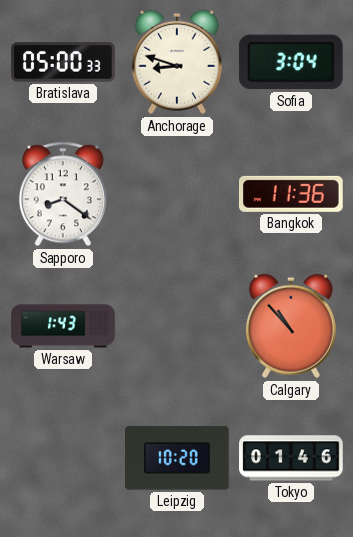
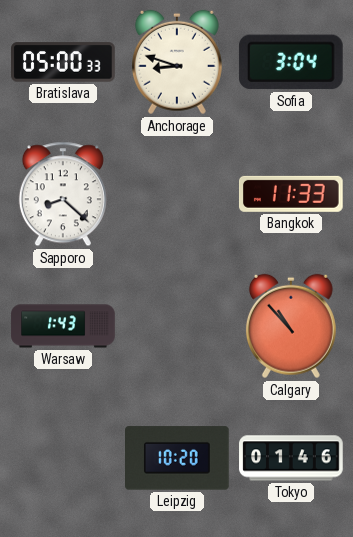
Sapporo: 8:21 -> 8:22 (63, 194)
Bangkok: 11:36 -> 11:33 (292, 194)
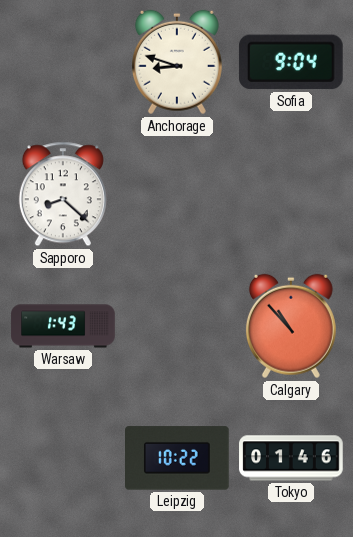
Bratislava: 05:00 -> none (63, 62)
Sofia: 3:04 -> 9:04 (291, 62)
Bangkok: 11:33 -> none (292, 194)
Leipzig: 10:20 -> 10:22 (178, 458)
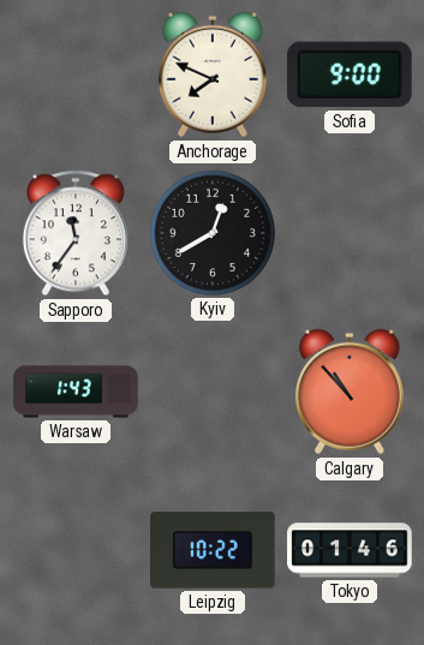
Anchorage: 8:48 -> 7:49 (213, 74)
Sofia: 9:04 -> 9:00 (350, 74)
Sapporo: 8:22 -> 11:36 (76, 233)
Kyiv: none -> 12:40 (213, 233)
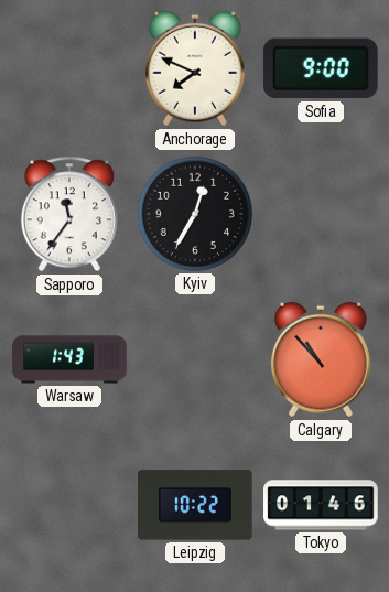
Kyiv: 12:40 -> 12:35 (195, 214)
